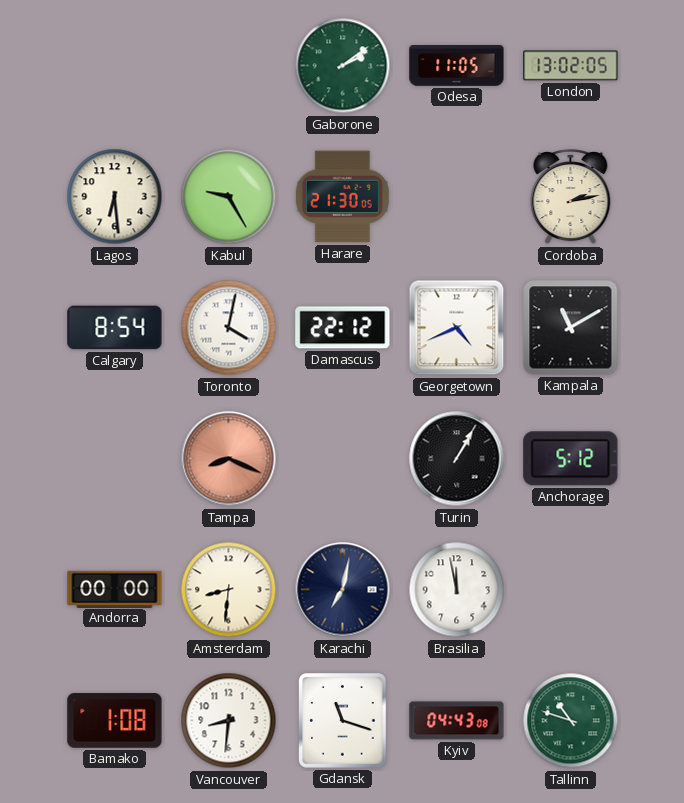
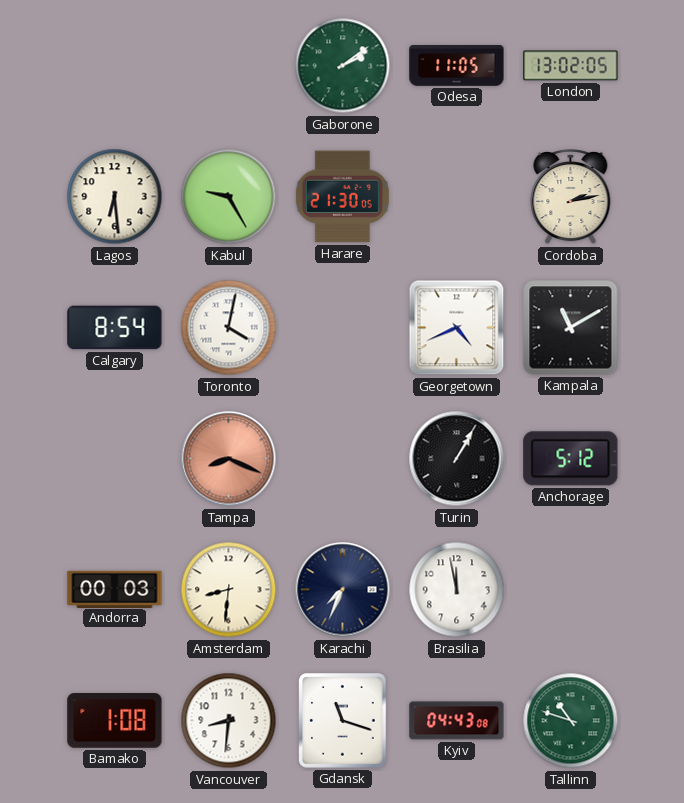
Damascus: 22:12 -> none (343, 328)
Andorra: 00:00 -> 00:03 (115, 589)
Karachi: 7:02 -> 7:34 (343, 590)
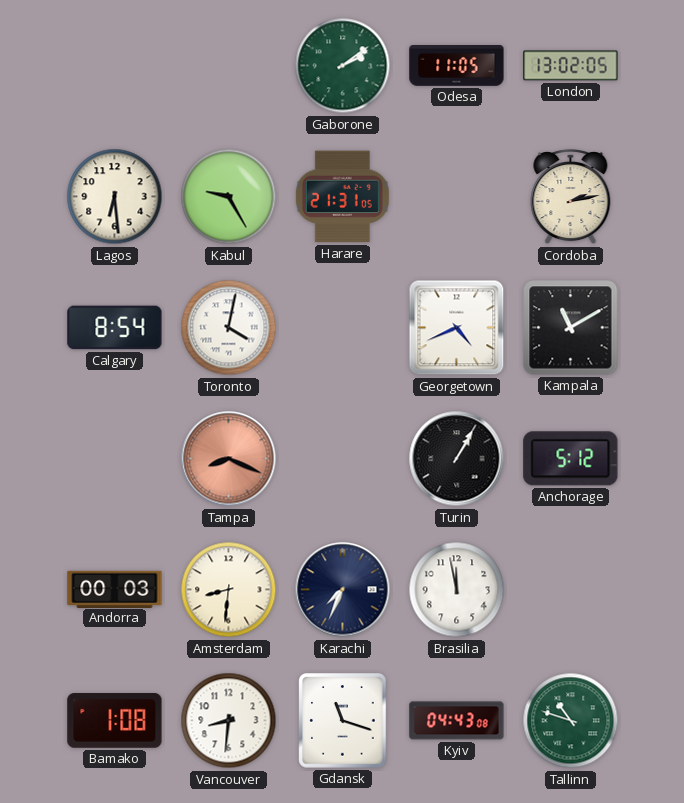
Harare: 21:30 -> 21:31 (342, 197)
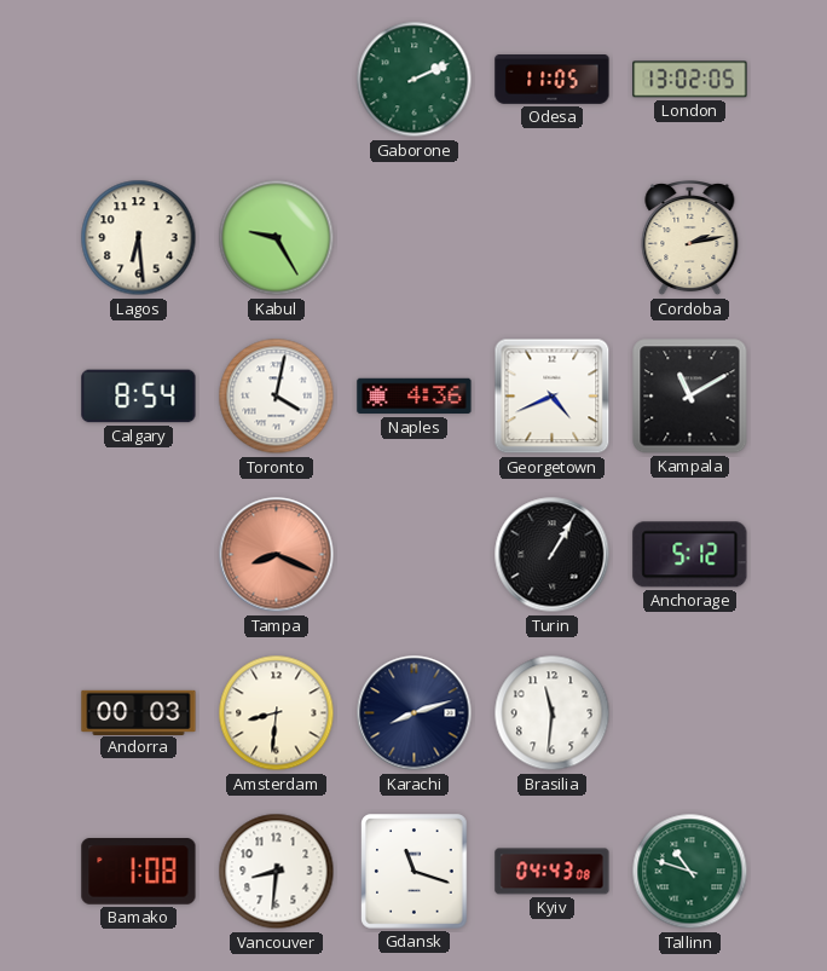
Gaborone: 2:09 -> 2:11 (415, 80)
Harare: 21:31 -> none (342, 197)
Naples: none -> 4:36 (415, 397)
Karachi: 7:34 -> 8:12 (415, 713)
Brasilia: 11:58 -> 11:31 (553, 713)
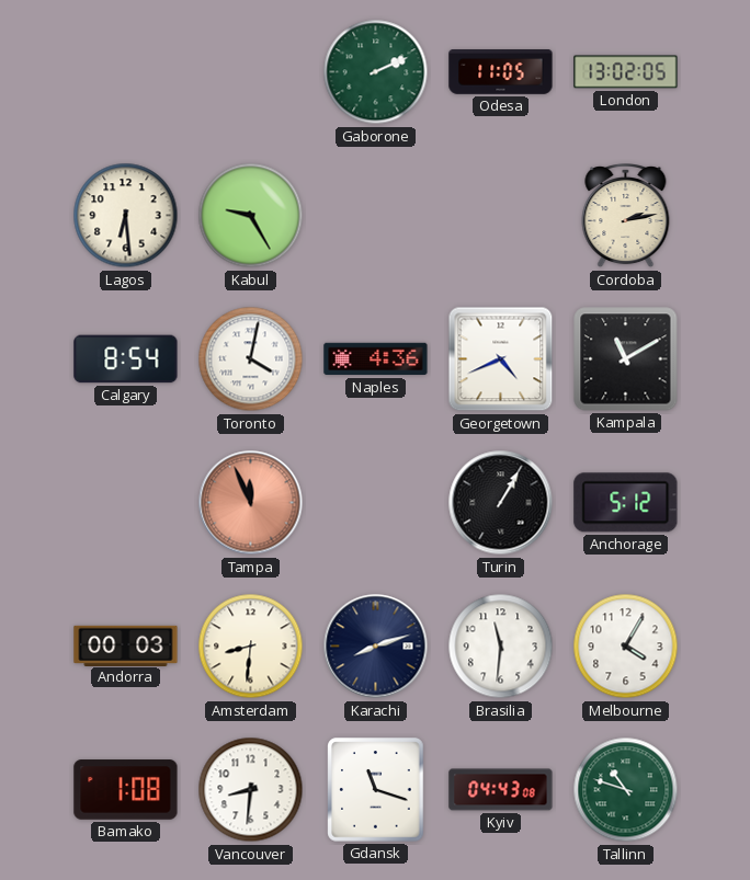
Tampa: 8:19 -> 11:56 (251, 503)
Melbourne: none -> 4:05 (626, 647)
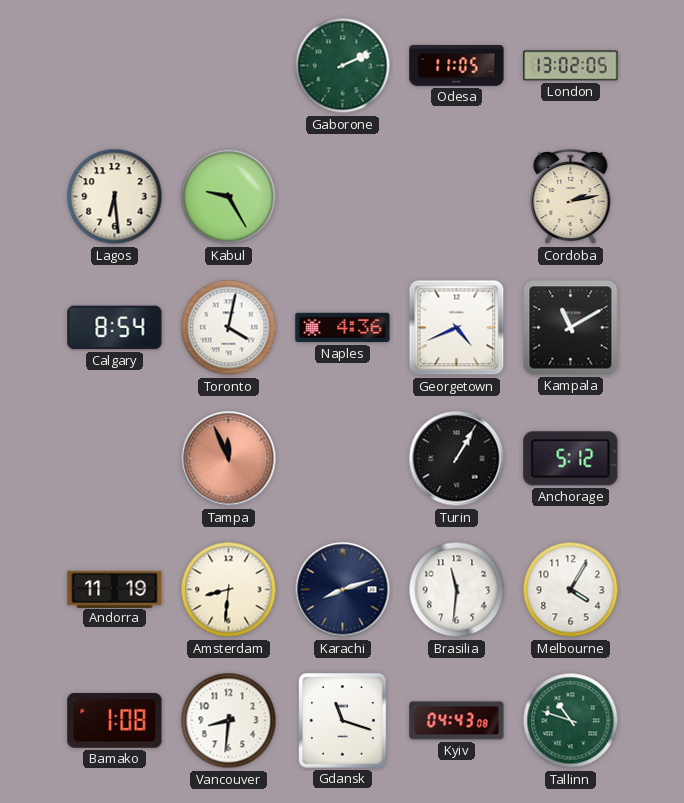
Andorra: 00:03 -> 11:19 (115, 589)
